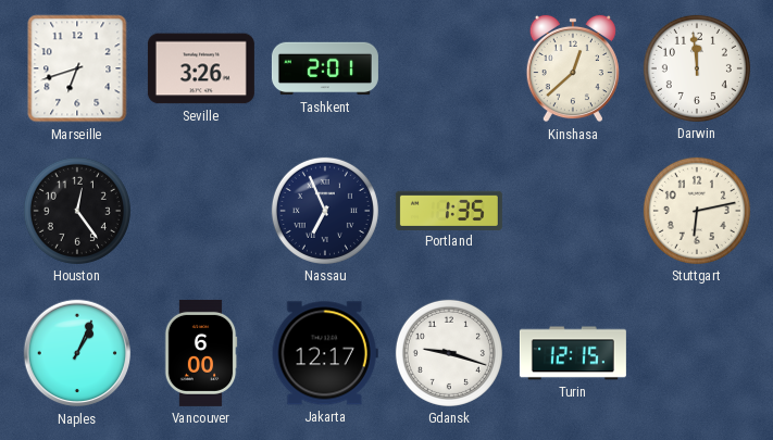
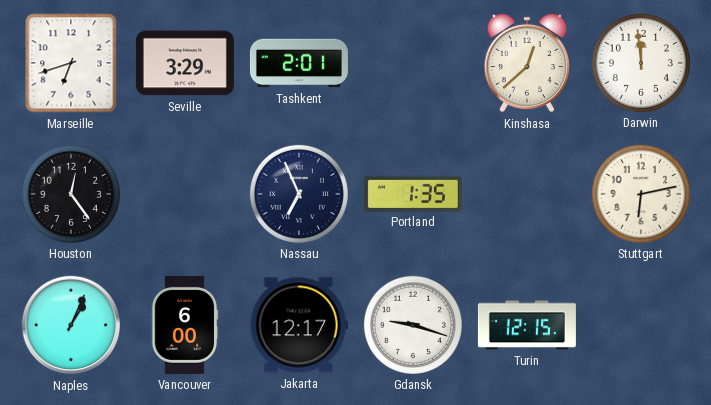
Seville: 3:26 -> 3:29 (185, 63)
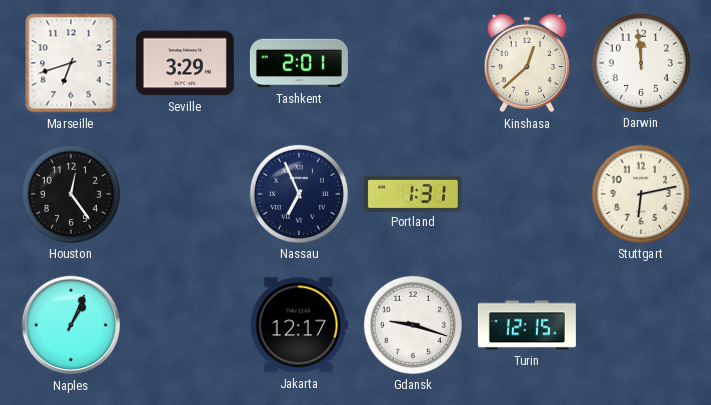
Portland: 1:35 -> 1:31 (413, 193)
Vancouver: 6:00 -> none (185, 325)
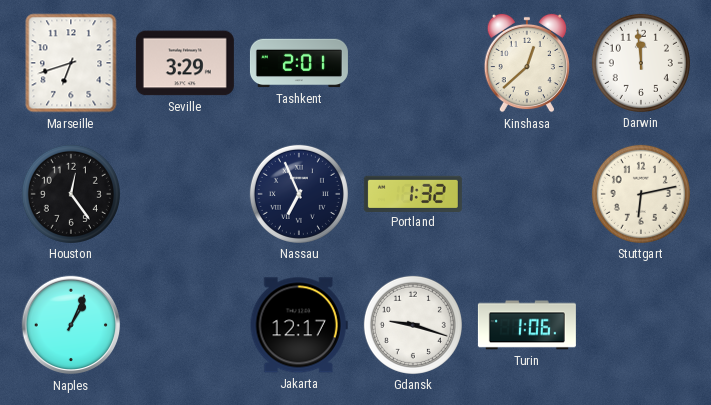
Portland: 1:31 -> 1:32 (413, 193)
Turin: 12:15 -> 1:06 (527, 325)
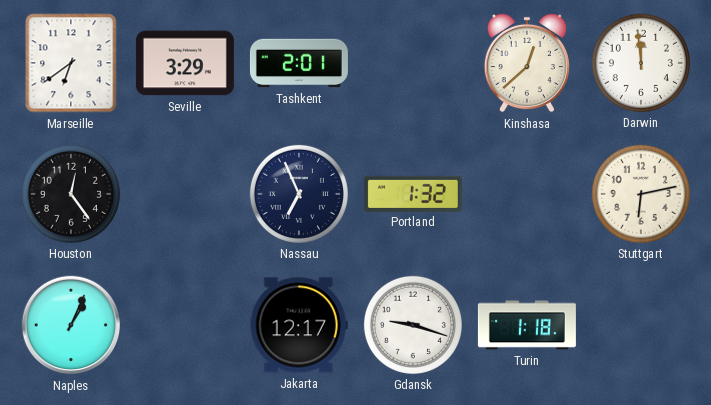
Marseille: 6:42 -> 6:39 (71, 63)
Turin: 1:06 -> 1:18 (527, 325)
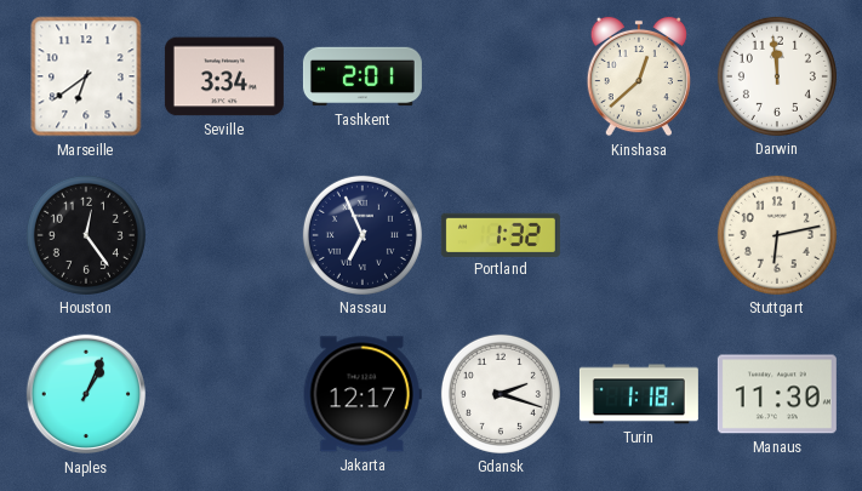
Seville: 3:29 -> 3:34 (224, 76)
Gdansk: 9:18 -> 2:18 (501, 394)
Manaus: none -> 11:30 (777, 394)
